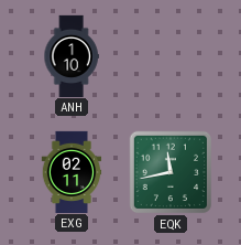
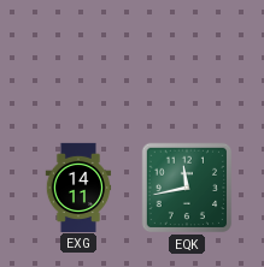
ANH: 1:10 -> none (72, 55)
EXG: 02:11 -> 14:11 (78, 186)
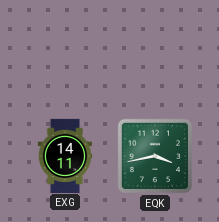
EQK: 11:43 -> 3:43 (155, 156)
